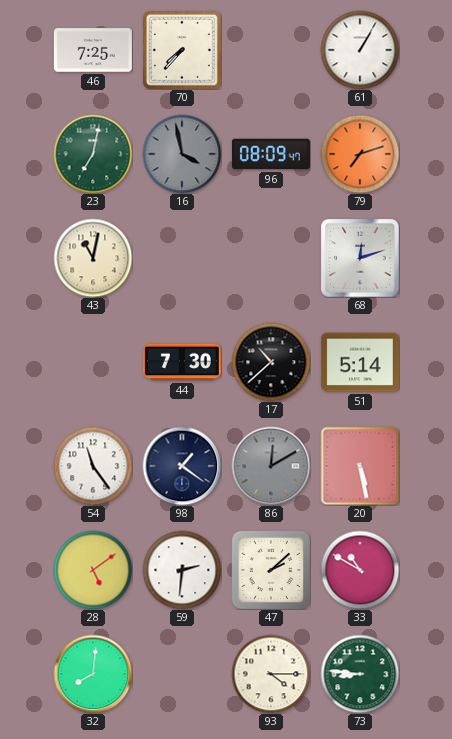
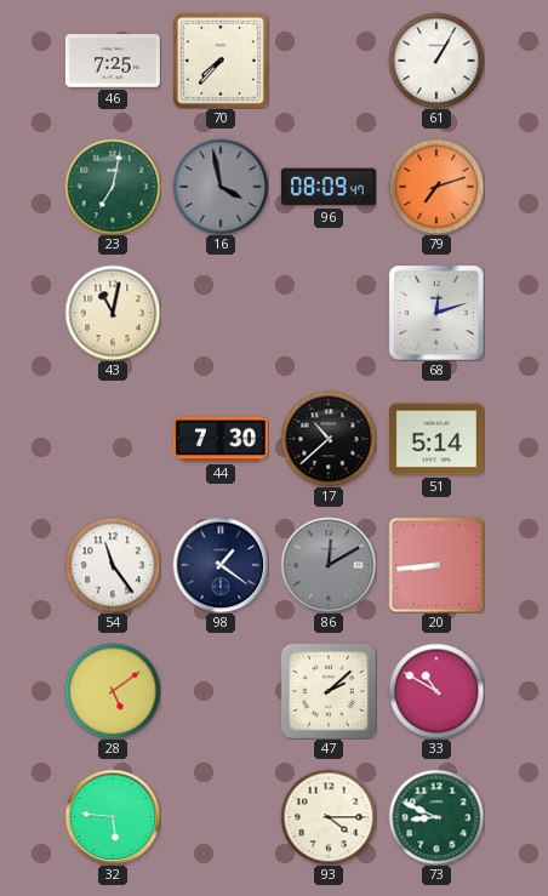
20: 5:28 -> 8:44 (436, 565)
59: 2:31 -> none (182, 570)
32: 8:01 -> 5:46 (113, 817)
73: 8:46 -> 8:49 (436, 817)
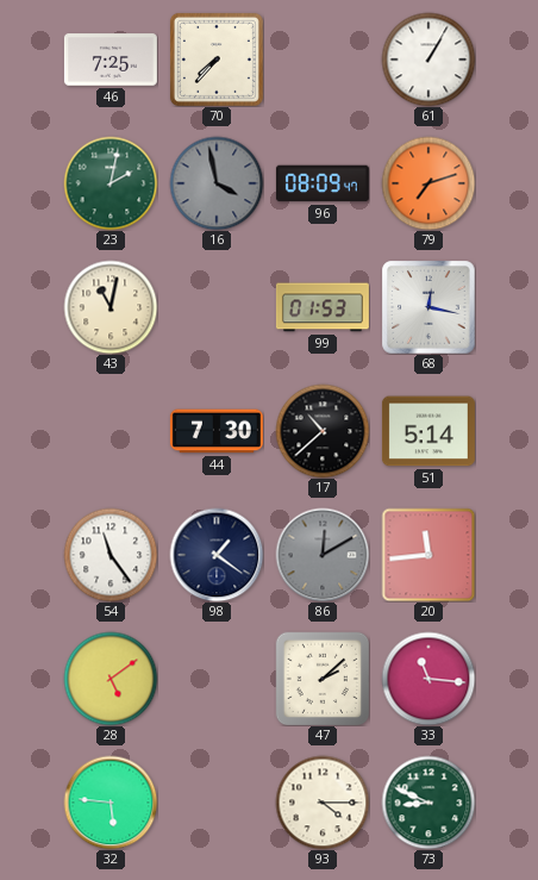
23: 7:02 -> 2:02 (111, 183)
99: none -> 01:53 (323, 307)
68: 12:12 -> 12:17 (428, 307)
20: 8:44 -> 11:44 (428, 555)
33: 10:50 -> 11:16 (428, 679)
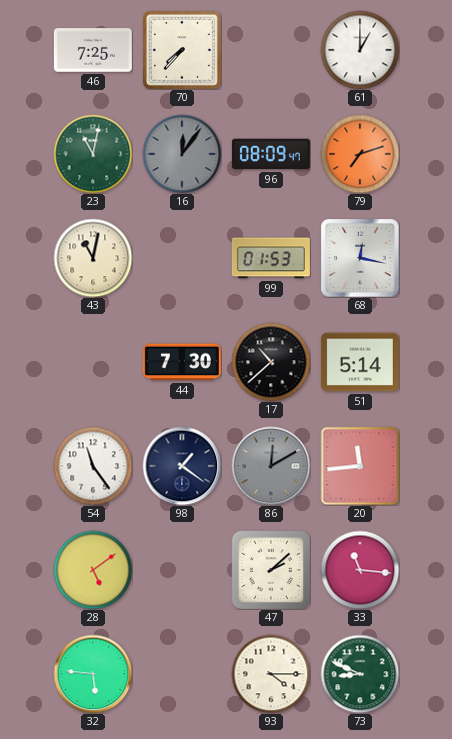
61: 1:05 -> 1:00 (360, 50)
23: 2:02 -> 11:02 (93, 154)
16: 3:58 -> 12:06 (182, 154)
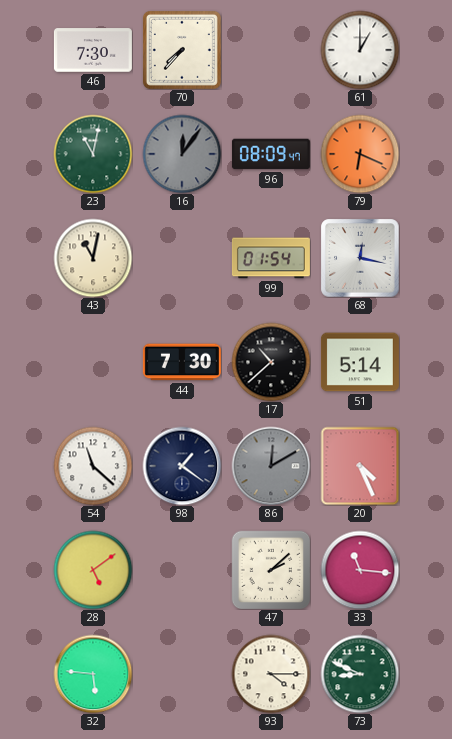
46: 7:25 -> 7:30 (93, 50)
79: 7:12 -> 6:19 (360, 154)
99: 01:53 -> 01:54 (271, 258)
54: 11:24 -> 11:22 (93, 466)
20: 11:44 -> 4:26 (360, 466)
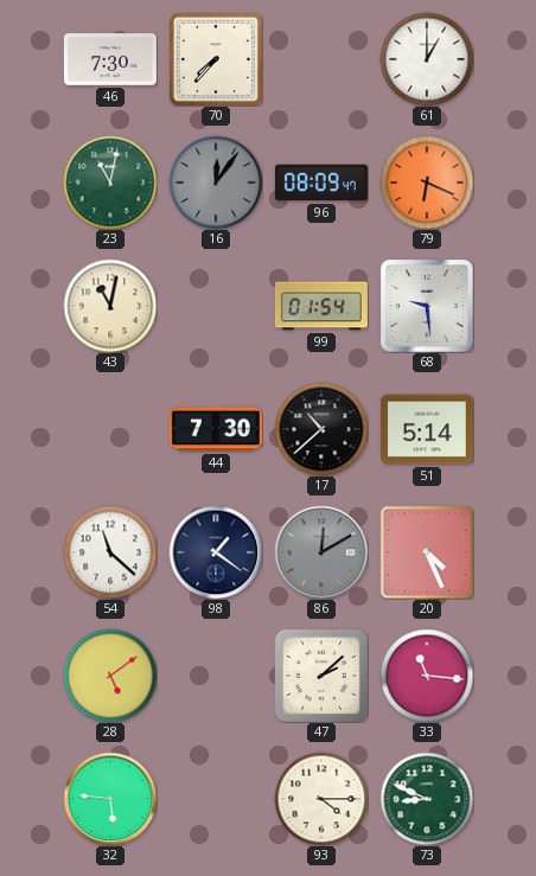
68: 12:17 -> 9:29 (427, 306)
